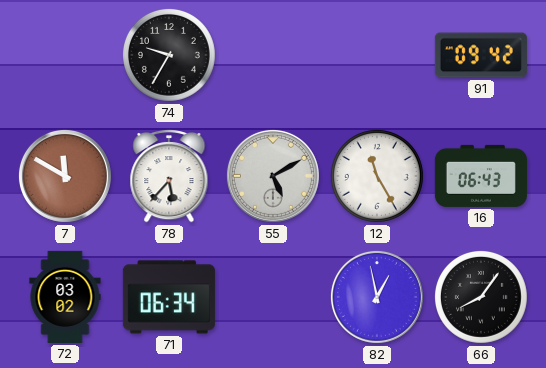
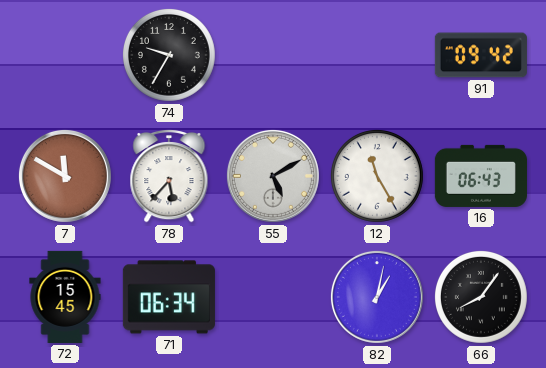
72: 03:02 -> 15:45 (65, 297)
82: 12:58 -> 1:02 (377, 297)
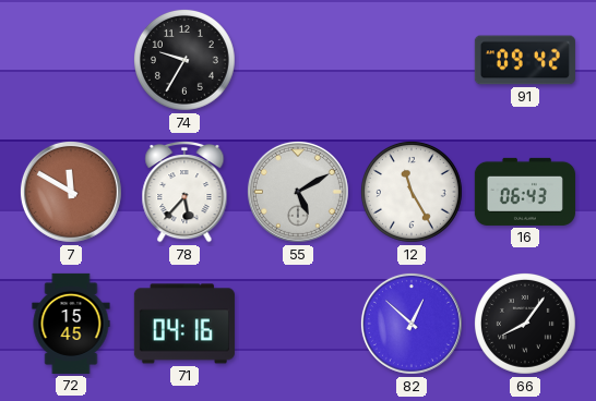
71: 06:34 -> 04:16 (184, 324)
82: 1:02 -> 12:52 (412, 324)
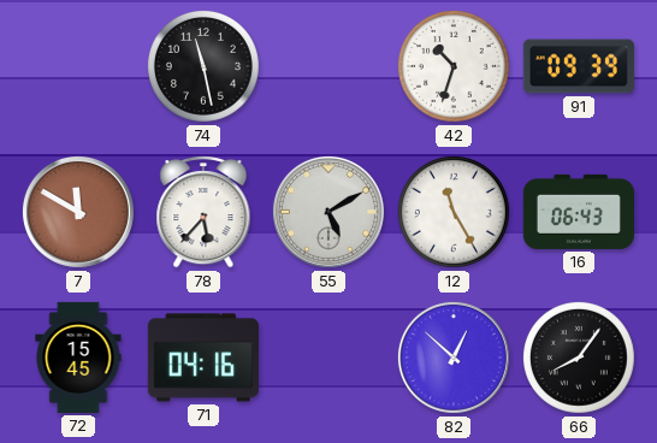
74: 9:35 -> 11:28 (205, 66)
42: none -> 10:33 (455, 66)
91: 09:42 -> 09:39 (579, 66)
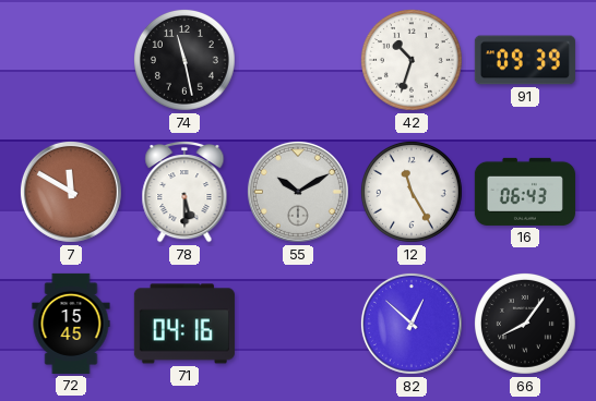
78: 5:37 -> 5:30 (184, 192)
55: 5:10 -> 10:10 (298, 192)
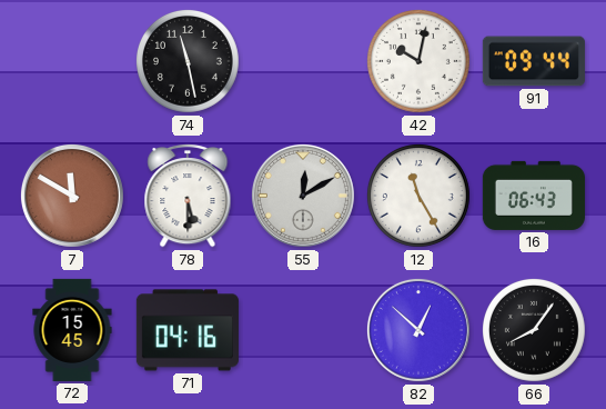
42: 10:33 -> 10:02 (420, 61)
91: 09:39 -> 09:44 (534, 61)
55: 10:10 -> 12:10 (303, 196)
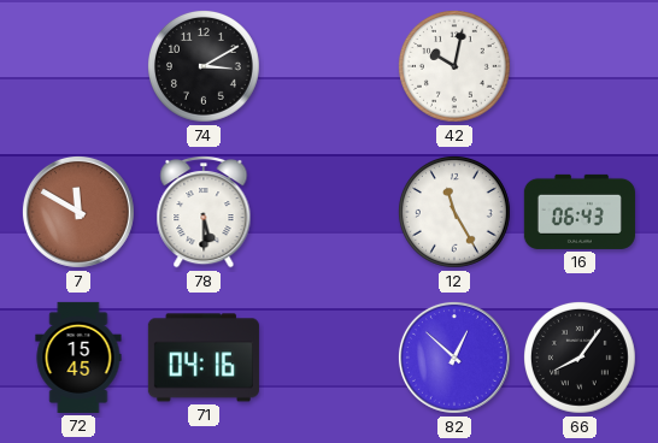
74: 11:28 -> 3:10 (205, 66)
91: 09:44 -> none (534, 61)
55: 12:10 -> none (303, 196)
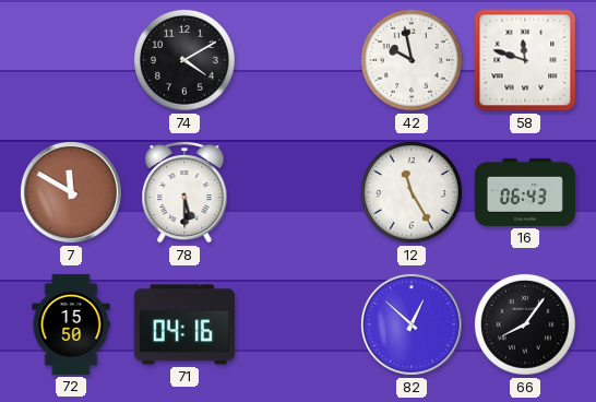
74: 3:10 -> 4:10 (186, 60)
42: 10:02 -> 9:58 (413, 60)
58: none -> 11:48 (525, 60)
72: 15:45 -> 15:50 (71, 324)
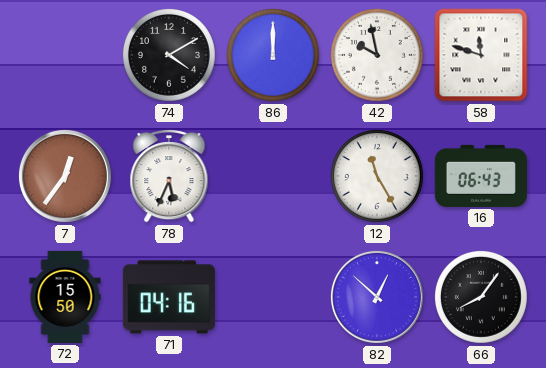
86: none -> 12:00 (274, 55)
7: 11:50 -> 12:36 (65, 176)
78: 5:30 -> 5:34 (169, 176)
